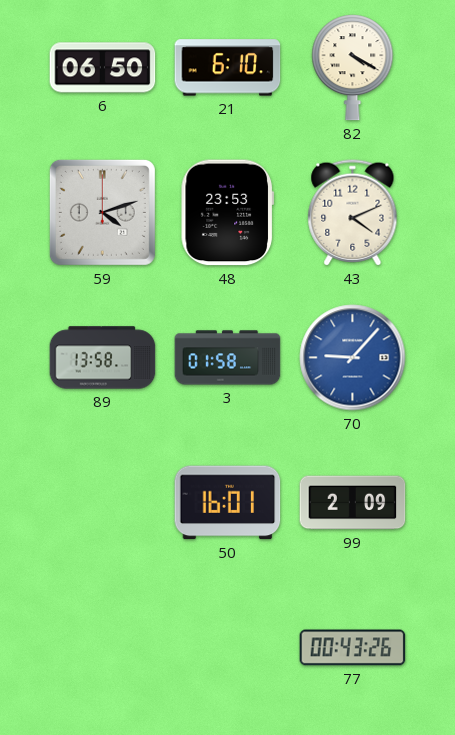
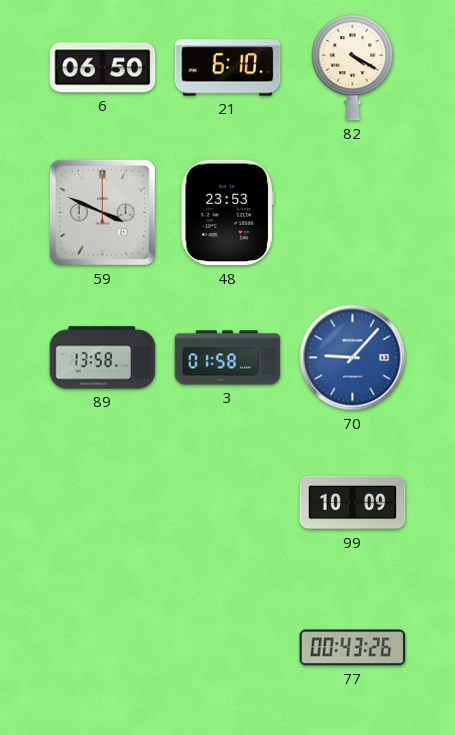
59: 4:12 -> 3:49 (102, 212)
43: 4:11 -> none (353, 213)
50: 16:01 -> none (228, 503)
99: 2:09 -> 10:09 (353, 503)
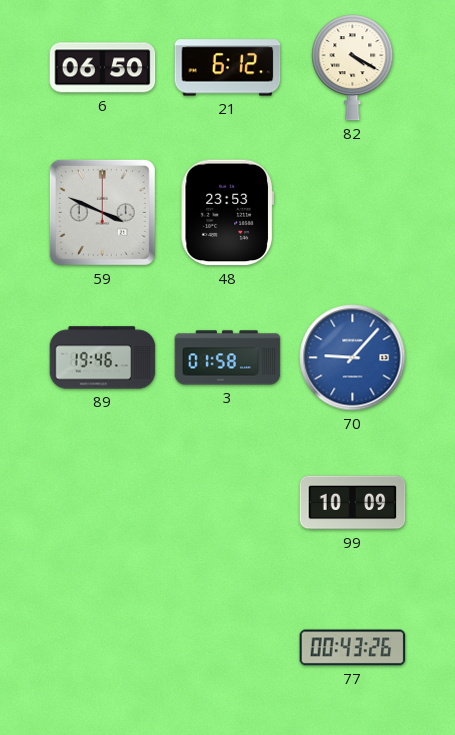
21: 6:10 -> 6:12 (228, 68)
89: 13:58 -> 19:46 (103, 358)
